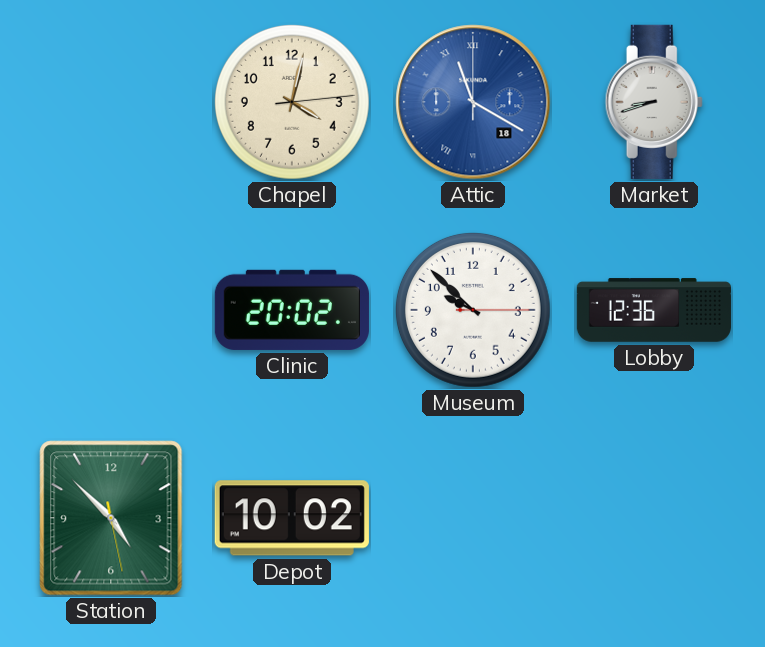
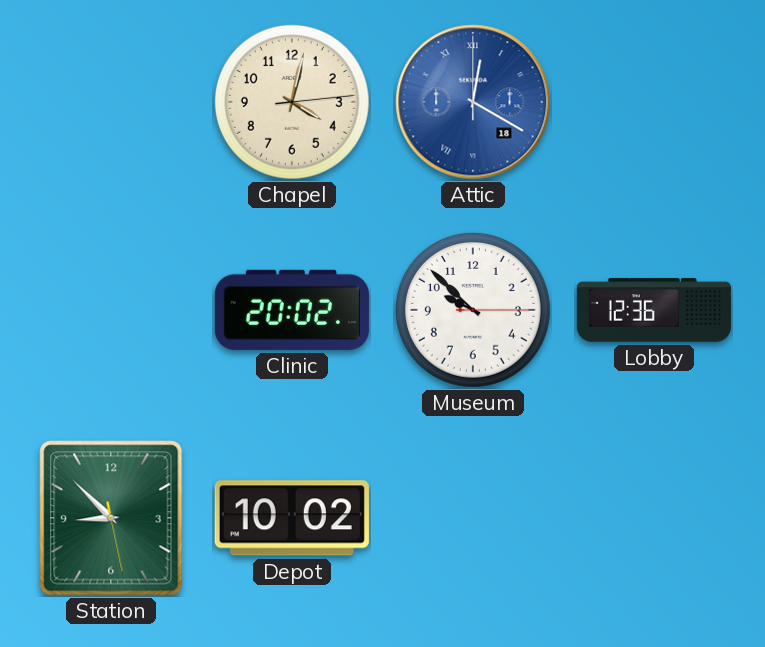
Attic: 11:20 -> 12:20 (473, 102)
Market: 8:42 -> none (654, 102)
Station: 4:52 -> 8:52 (111, 518)
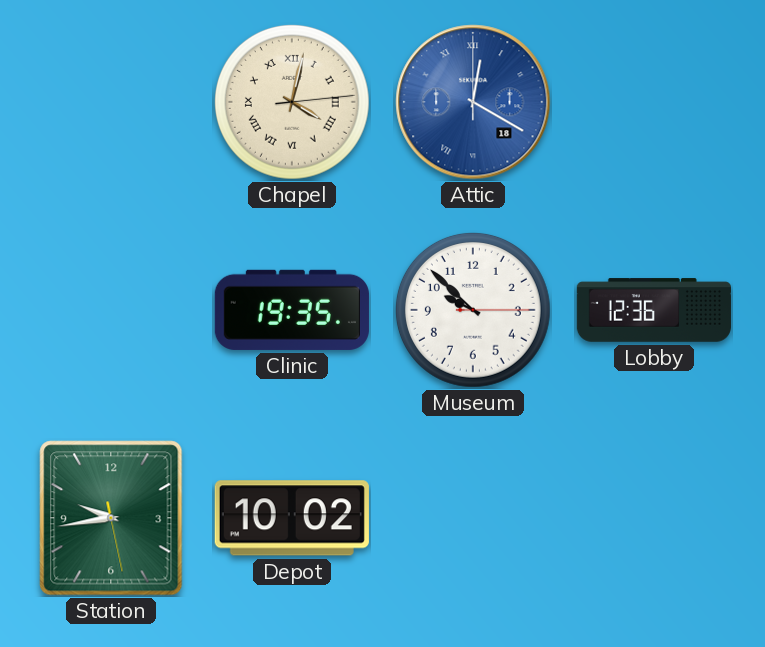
Chapel numerals: Arabic -> Roman (292, 102)
Clinic: 20:02 -> 19:35 (292, 310)
Station: 8:52 -> 9:43 (111, 518)
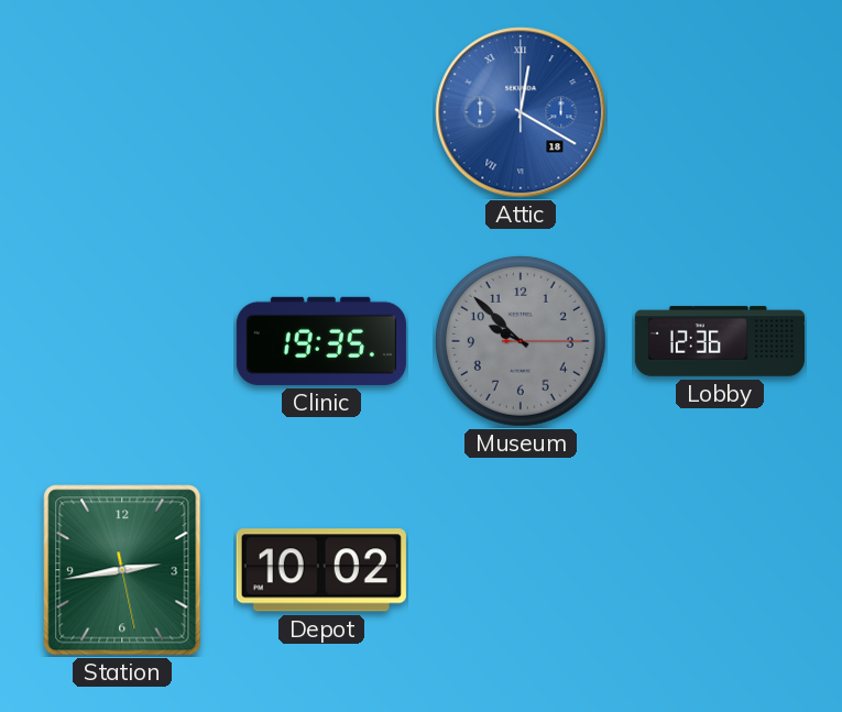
Chapel: 4:02 -> none (292, 102)
Museum dial: white -> grey (521, 341)
Station: 9:43 -> 2:43 (122, 570)
